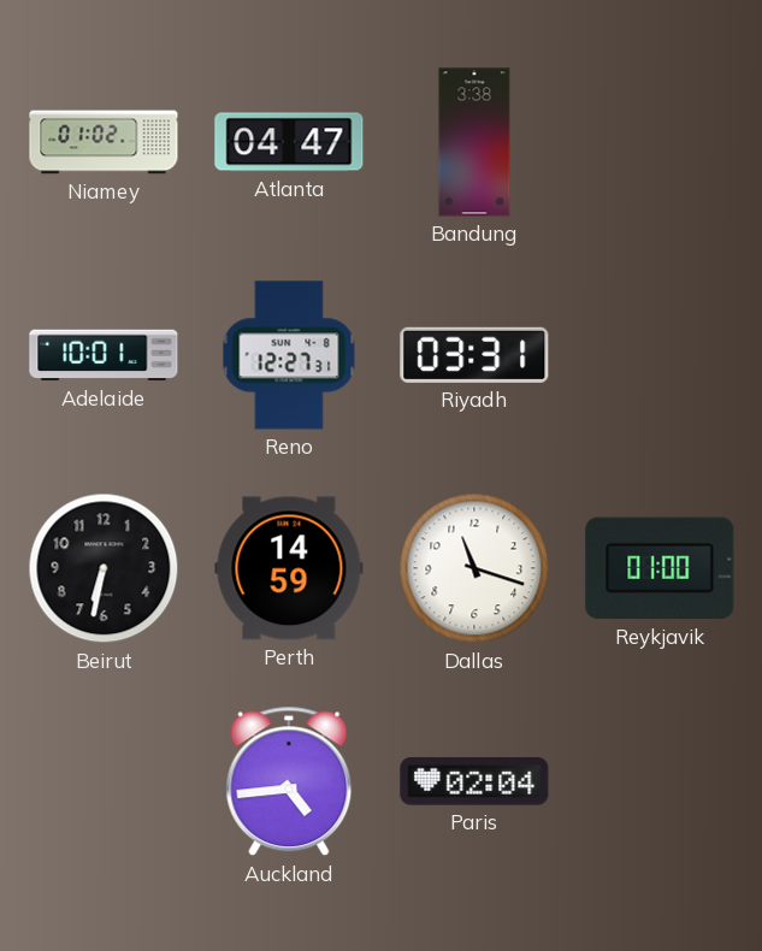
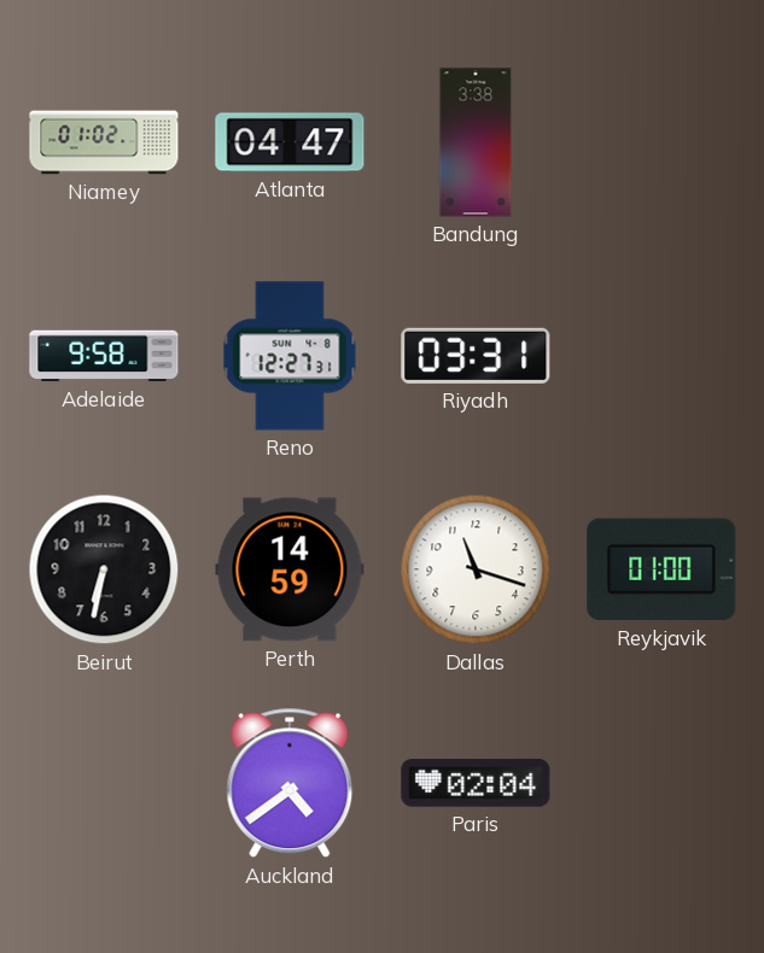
Adelaide: 10:01 -> 9:58 (104, 356)
Auckland: 4:44 -> 4:39 (290, 783)
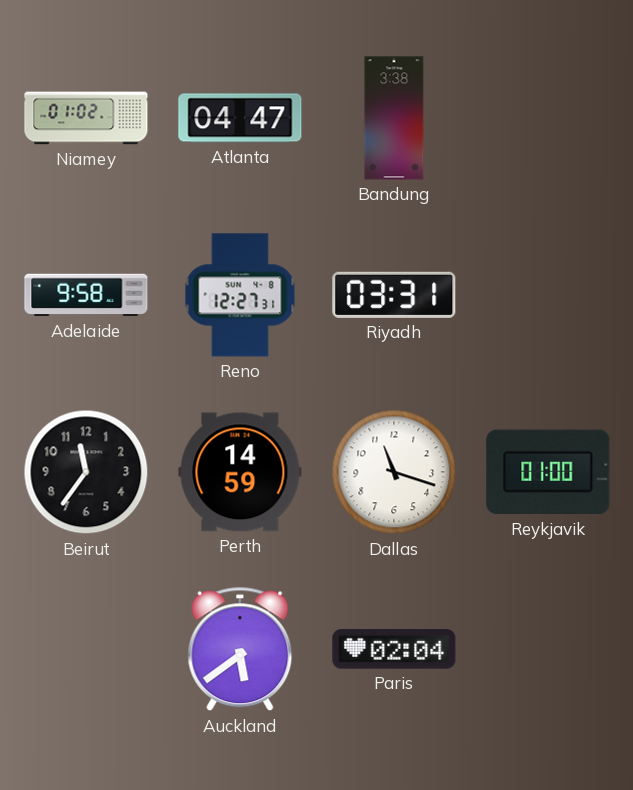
Beirut: 6:32 -> 11:36 (86, 472)
Auckland: 4:39 -> 5:39 (240, 649)
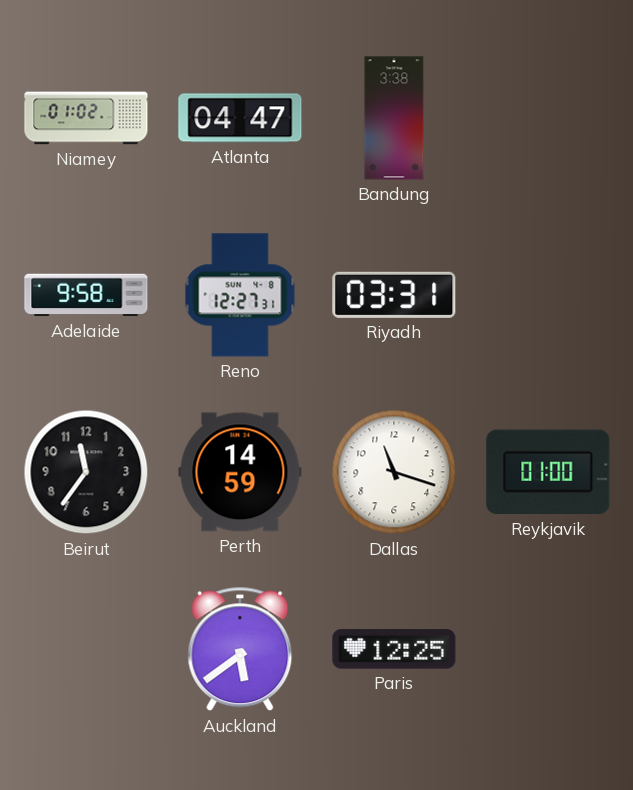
Paris: 02:04 -> 12:25 (394, 649)
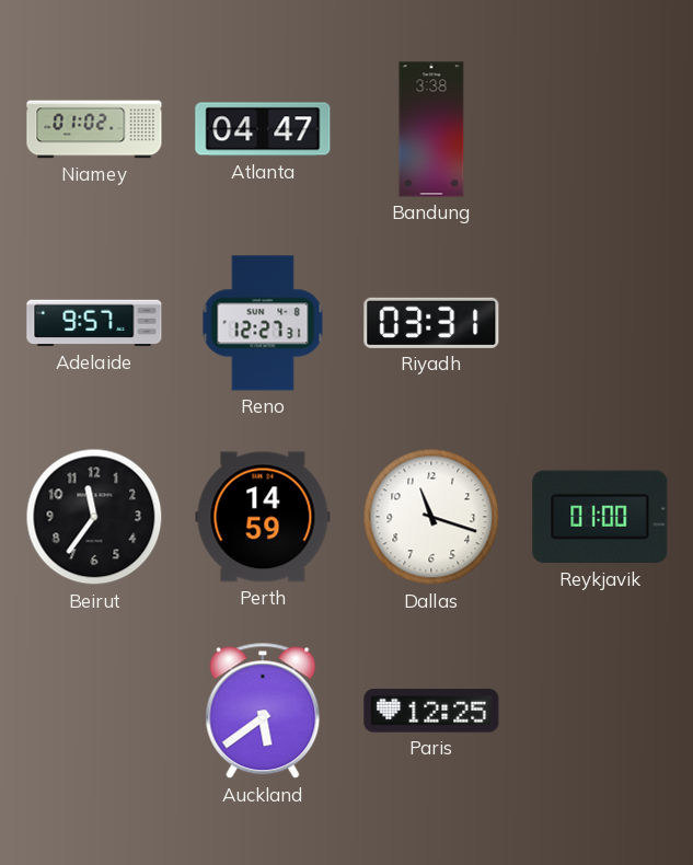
Adelaide: 9:58 -> 9:57 (94, 323)
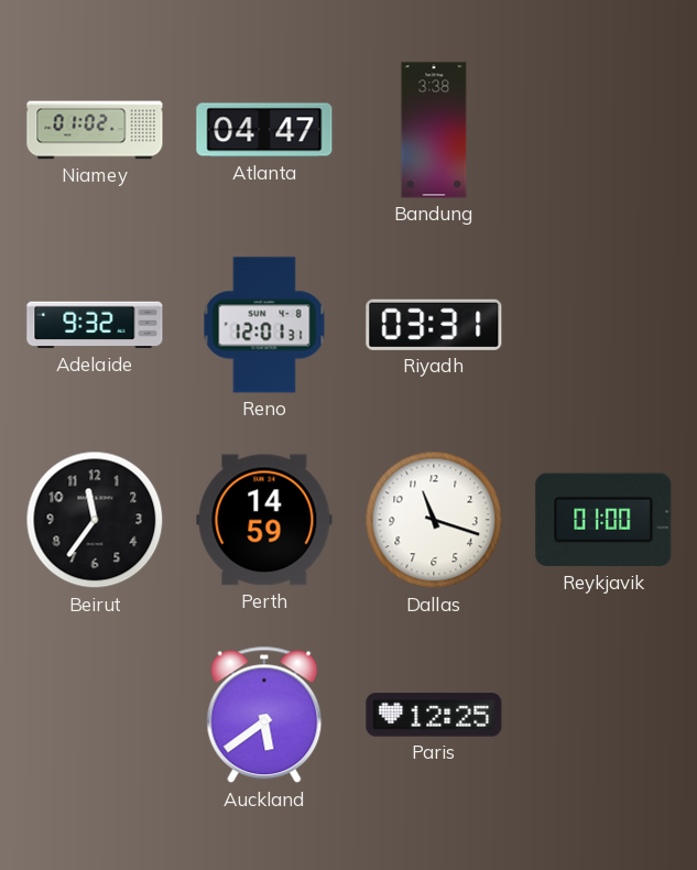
Adelaide: 9:57 -> 9:32 (95, 325)
Reno: 12:27 -> 12:01 (264, 325)
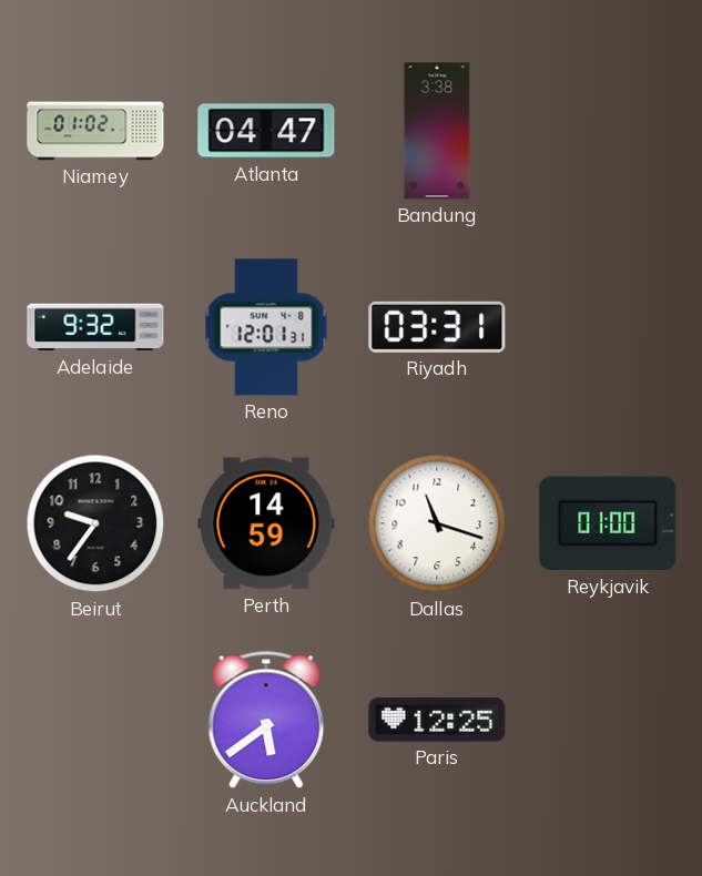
Beirut: 11:36 -> 9:36 (95, 523)
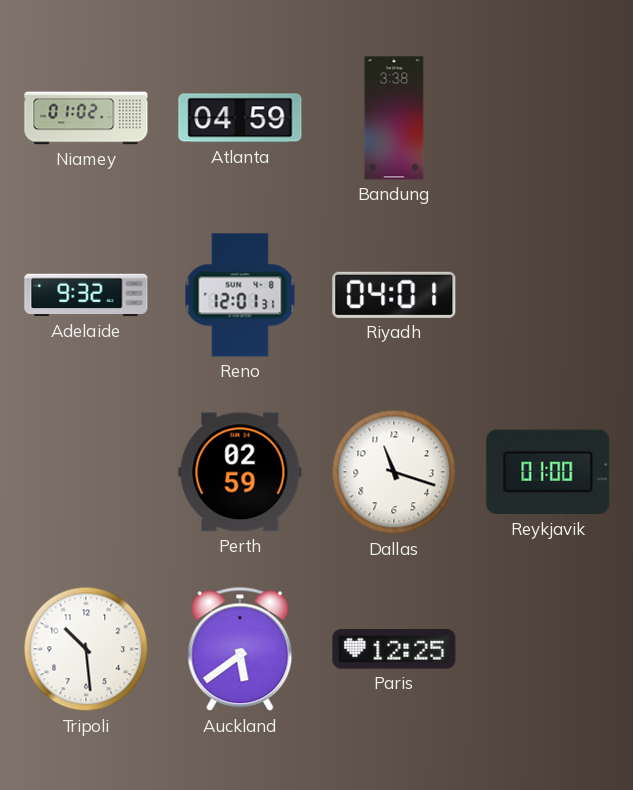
Atlanta: 04:47 -> 04:59 (240, 118)
Riyadh: 03:31 -> 04:01 (394, 295)
Beirut: 9:36 -> none (95, 523)
Perth: 14:59 -> 02:59 (240, 472)
Tripoli: none -> 10:29 (86, 649)
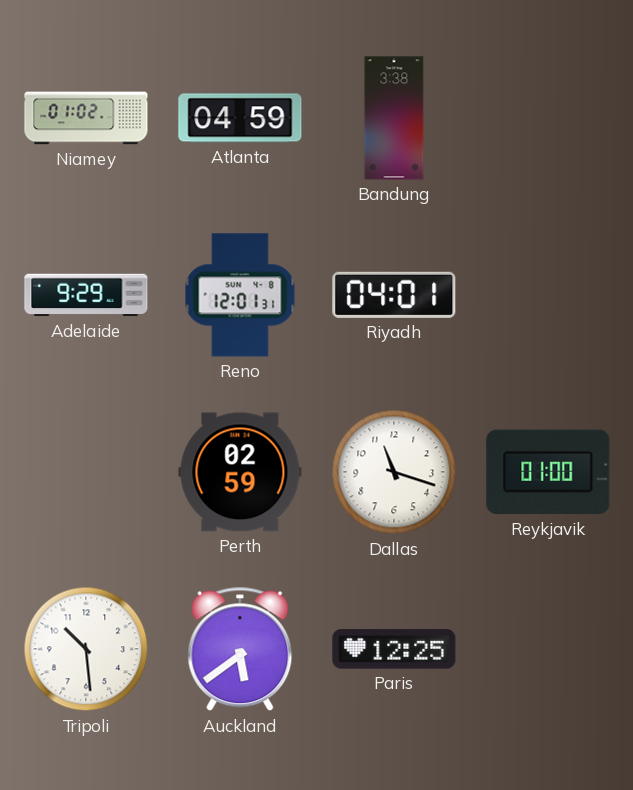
Adelaide: 9:32 -> 9:29 (86, 295)
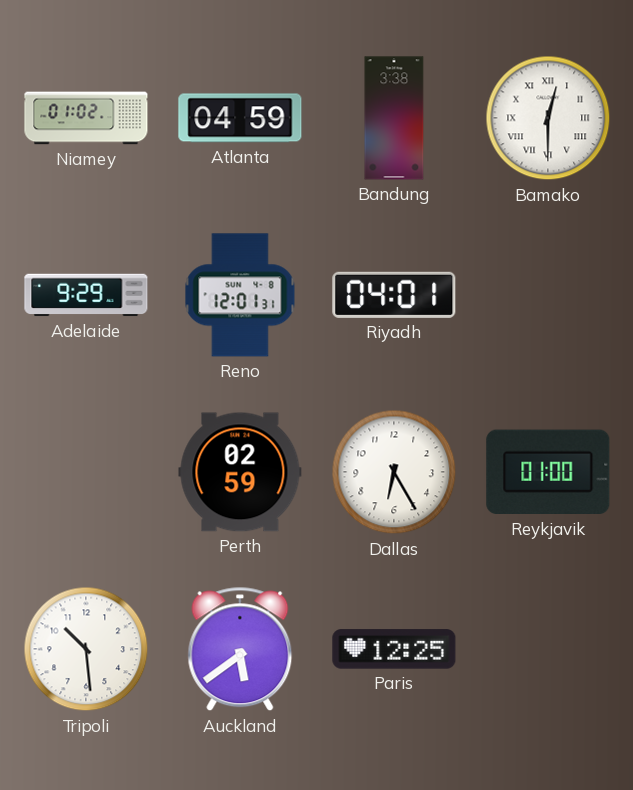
Bamako: none -> 12:30 (548, 118)
Dallas: 11:18 -> 6:25 (394, 472)
